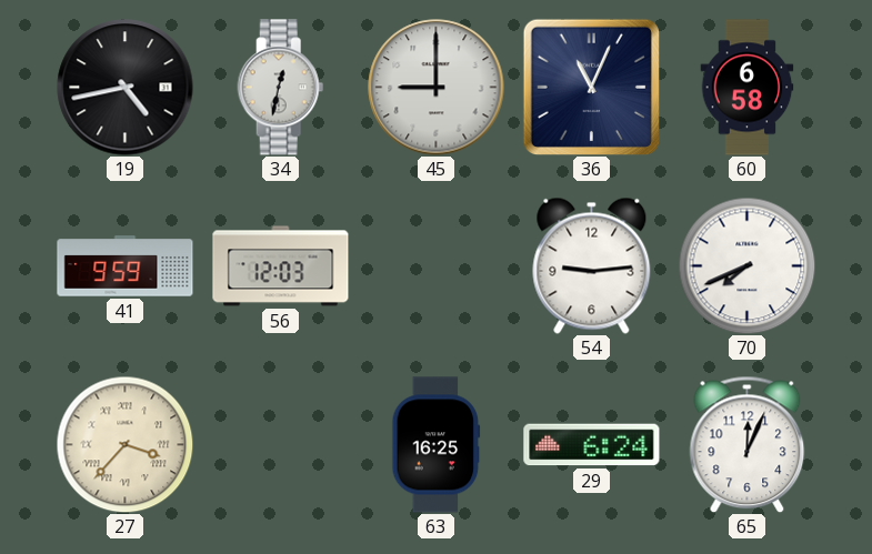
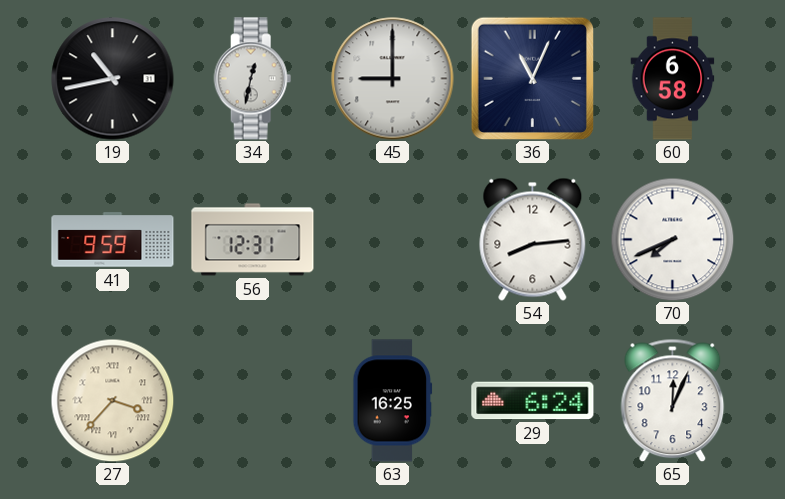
19: 4:43 -> 10:43 (113, 79)
56: 12:03 -> 12:31 (253, 240)
54: 9:14 -> 8:14 (533, 239)
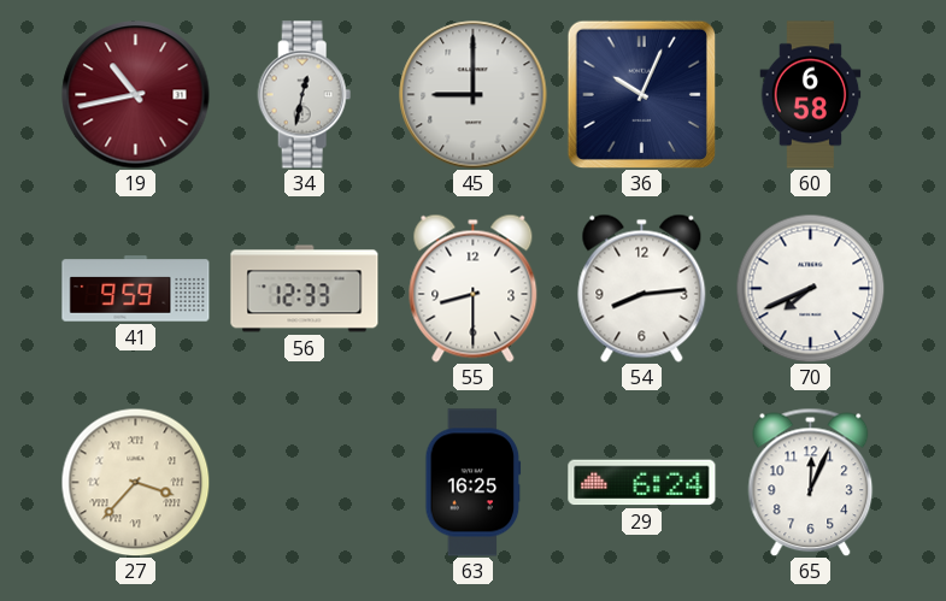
19 dial: black -> burgundy (136, 95)
36: 11:04 -> 10:04 (641, 94)
56: 12:31 -> 12:33 (305, 289)
55: none -> 8:30 (474, 288)
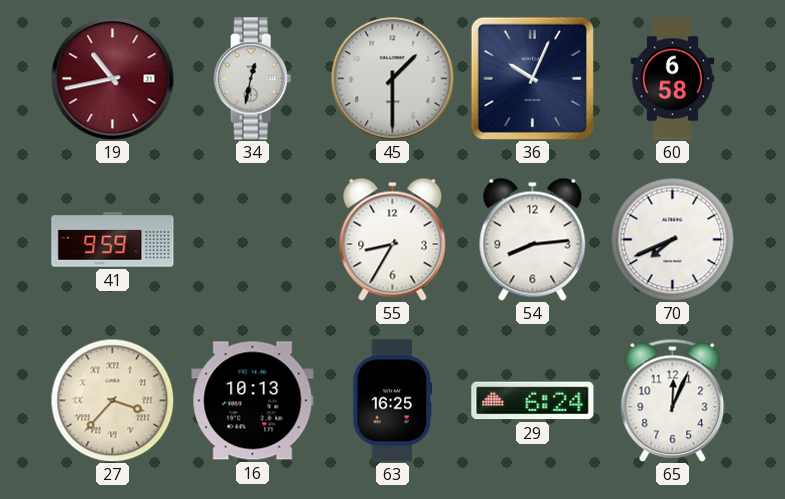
45: 9:00 -> 1:30 (393, 79)
56: 12:33 -> none (305, 289)
55: 8:30 -> 8:35 (393, 239)
16: none -> 10:13 (253, 401)
